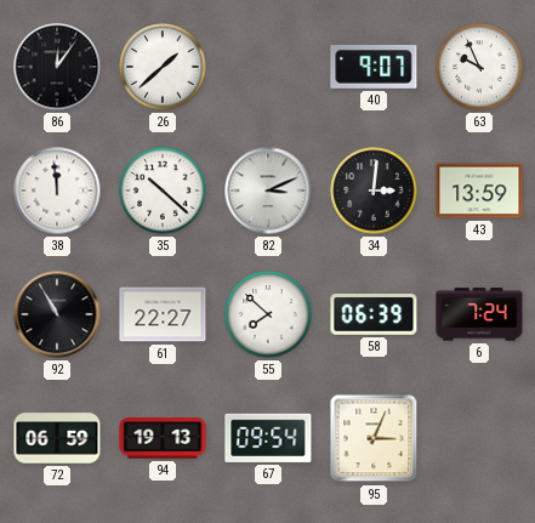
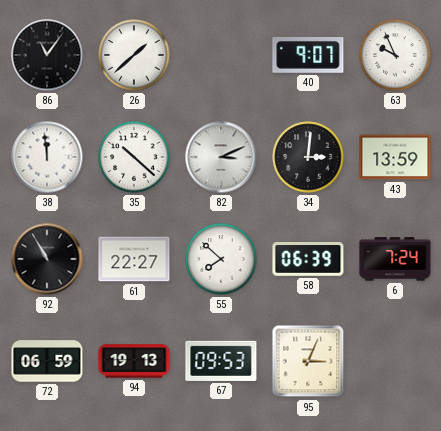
86: 12:06 -> 11:06 (47, 55)
67: 09:54 -> 09:53 (221, 361)
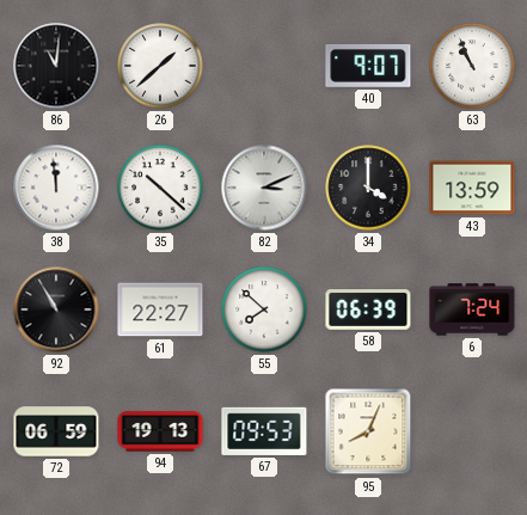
86: 11:06 -> 11:01 (56, 66)
63: 9:56 -> 10:56 (472, 66)
34: 3:01 -> 4:00 (368, 188)
95: 3:04 -> 8:04 (368, 431)
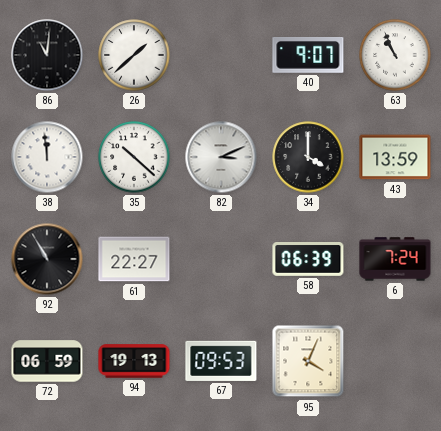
55: 7:52 -> none (264, 309)
95: 8:04 -> 4:04 (308, 361)
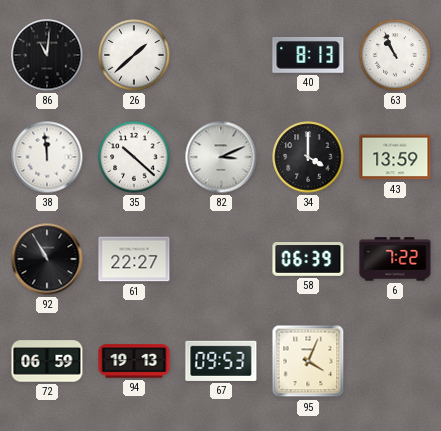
40: 9:07 -> 8:13 (308, 56)
6: 7:24 -> 7:22 (395, 259)
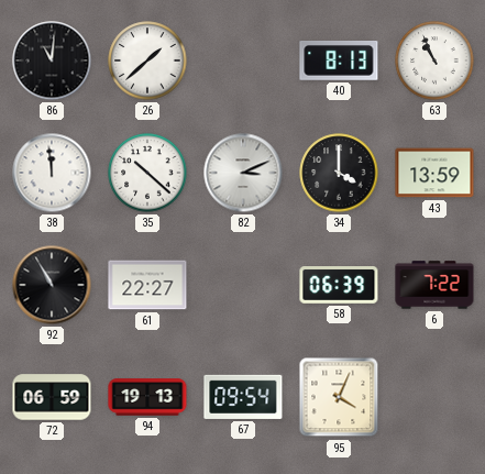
67: 09:53 -> 09:54 (243, 397)
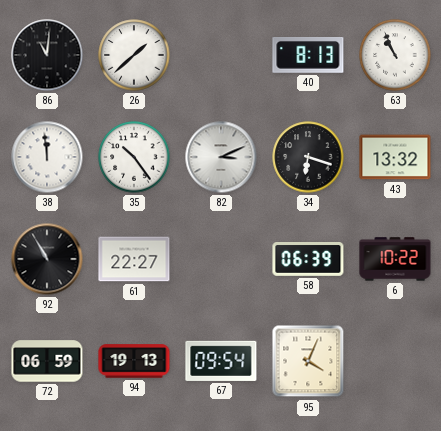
35: 10:22 -> 10:24 (134, 157)
34: 4:00 -> 6:18 (308, 157)
43: 13:59 -> 13:32 (395, 157)
6: 7:22 -> 10:22 (395, 259)
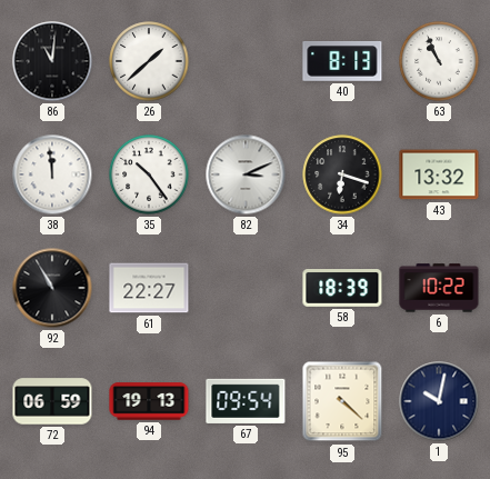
58: 06:39 -> 18:39 (342, 289)
95: 4:04 -> 4:22 (342, 401)
1: none -> 10:02 (439, 401)
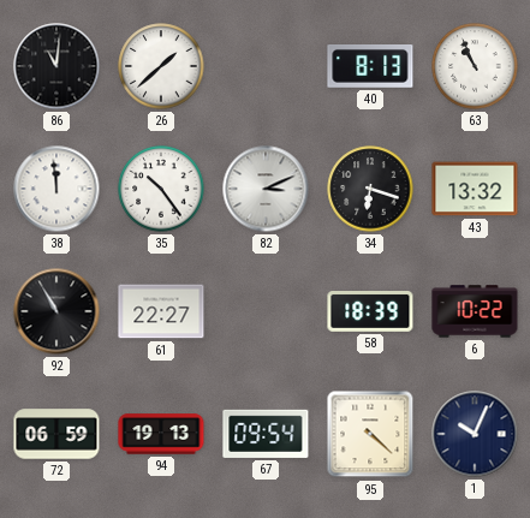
1: 10:02 -> 10:04 (475, 434)
